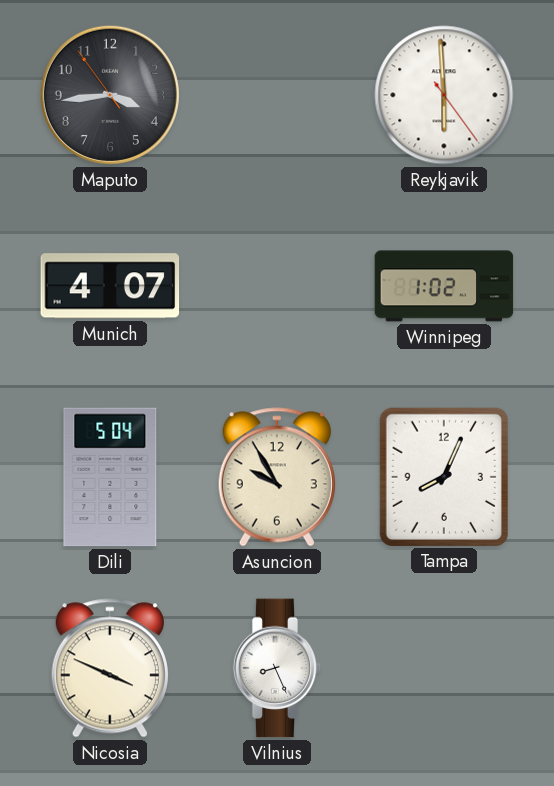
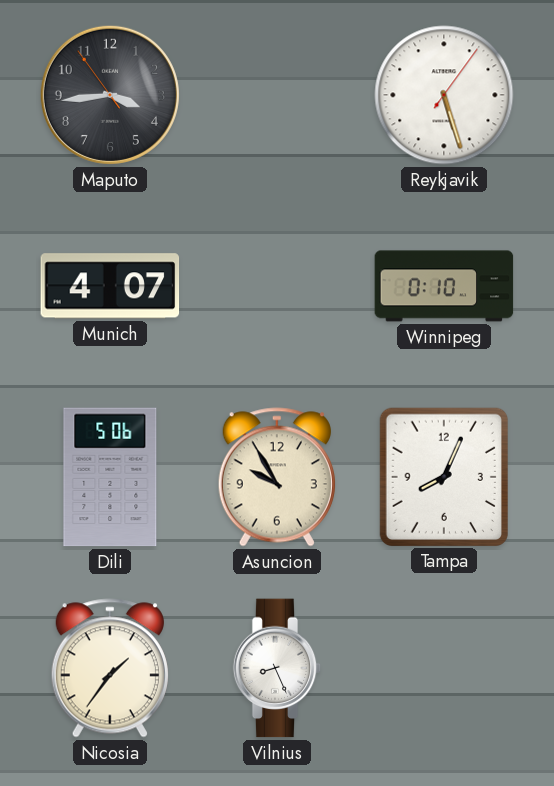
Reykjavik: 5:59 -> 5:27 (444, 95)
Winnipeg: 1:02 -> 0:10 (444, 286)
Dili: 5:04 -> 5:06 (110, 477)
Nicosia: 3:49 -> 1:36 (110, 668)
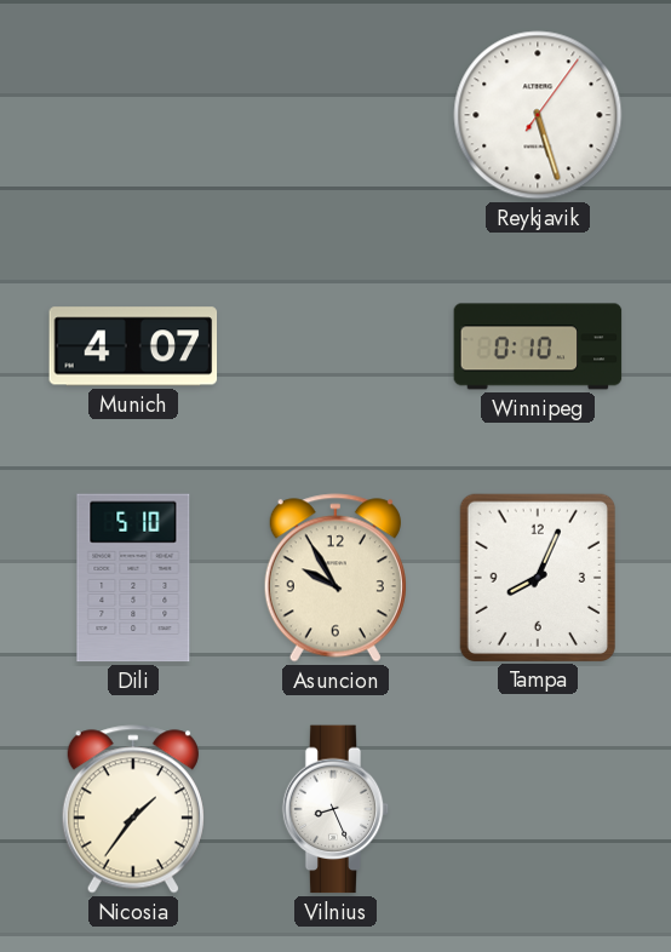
Maputo: 3:43 -> none (110, 95)
Dili: 5:06 -> 5:10 (133, 578)
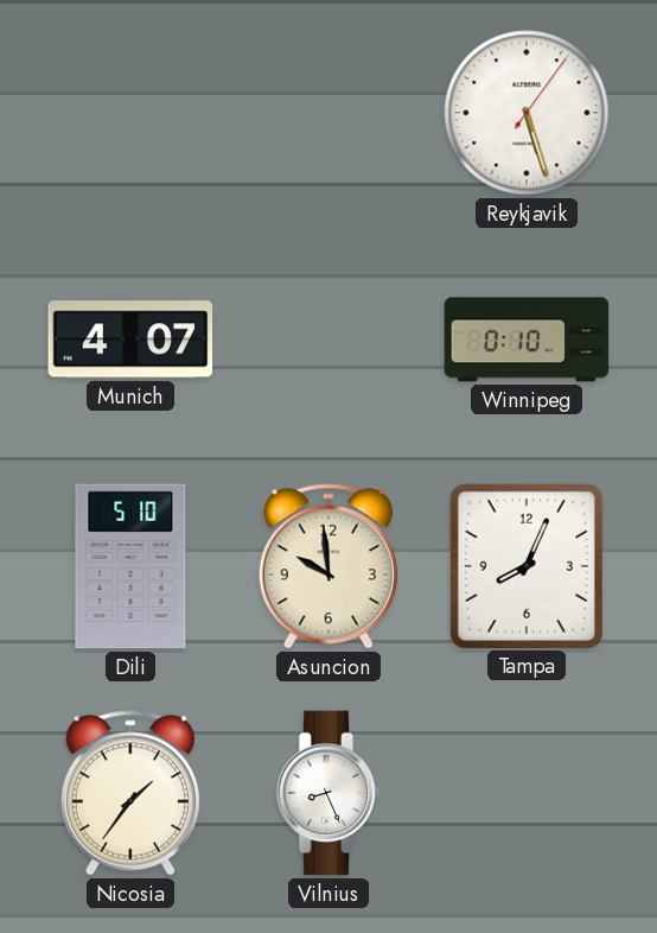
Asuncion: 9:55 -> 9:59 (328, 566)
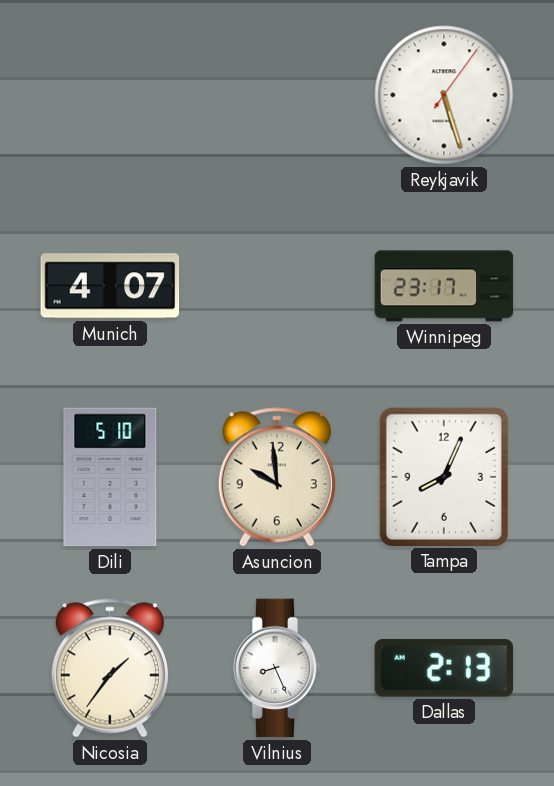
Winnipeg: 0:10 -> 23:17 (444, 286)
Dallas: none -> 2:13 (444, 669)
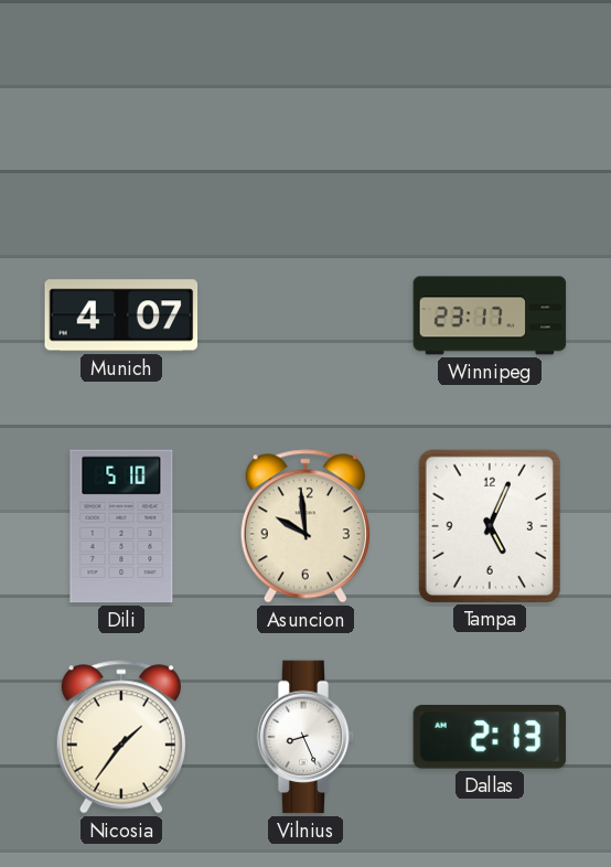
Reykjavik: 5:27 -> none (444, 95)
Tampa: 8:04 -> 5:04 (490, 525)
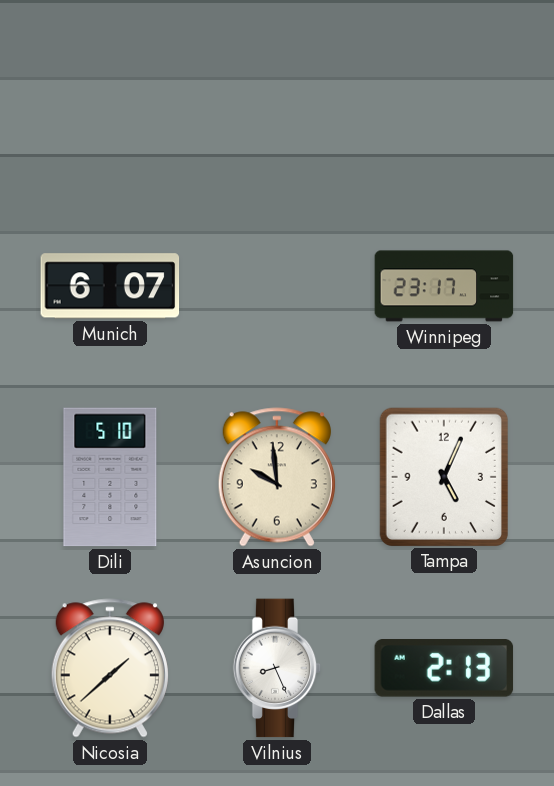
Munich: 4:07 -> 6:07 (110, 286)
Nicosia: 1:36 -> 1:38 (110, 668)
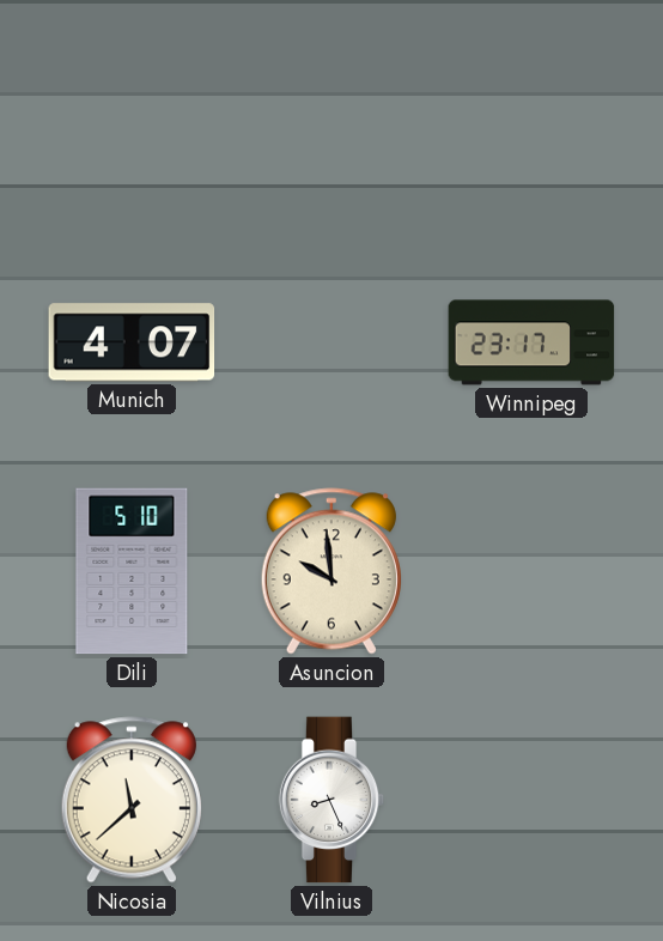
Munich: 6:07 -> 4:07 (132, 342)
Tampa: 5:04 -> none (444, 476)
Nicosia: 1:38 -> 11:38 (132, 800)
Dallas: 2:13 -> none (444, 669)
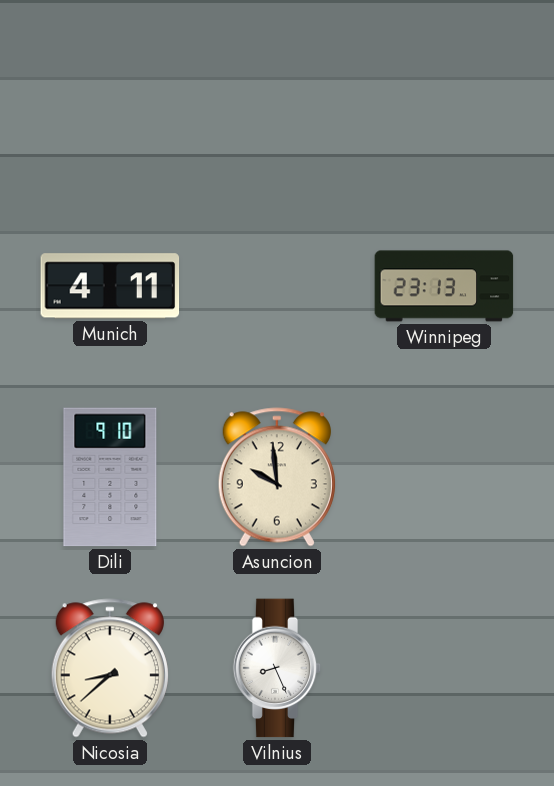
Munich: 4:07 -> 4:11 (110, 286)
Winnipeg: 23:17 -> 23:13 (444, 286)
Dili: 5:10 -> 9:10 (110, 477)
Nicosia: 11:38 -> 8:38 (110, 668)
